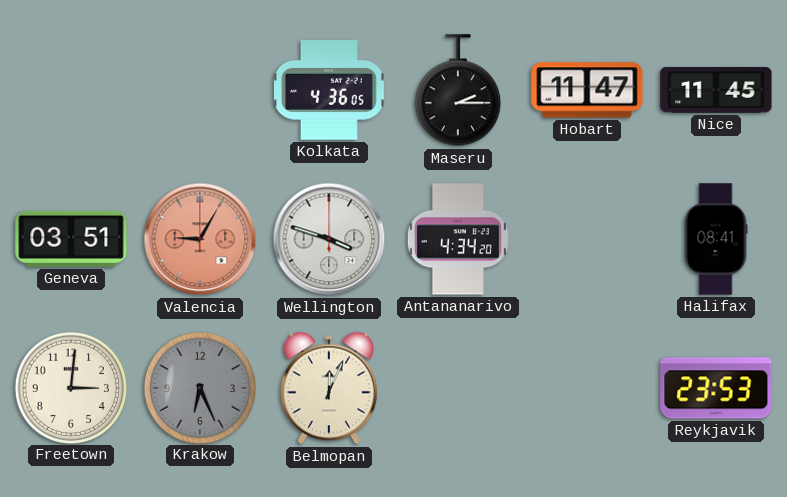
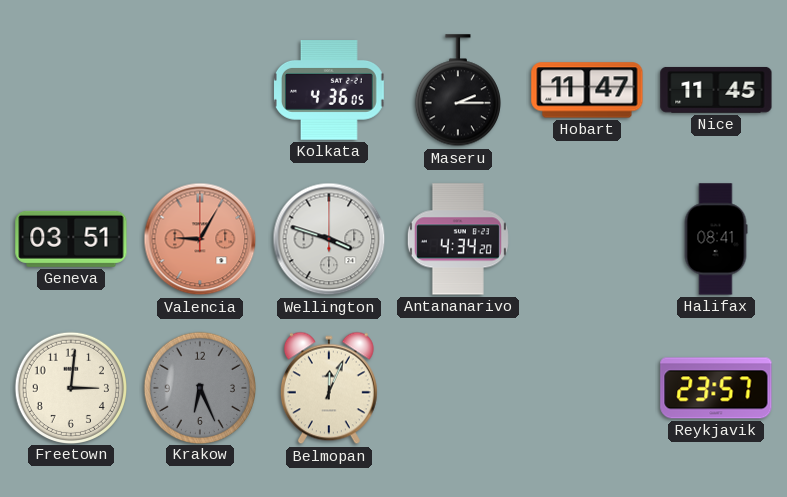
Reykjavik: 23:53 -> 23:57 (716, 388)
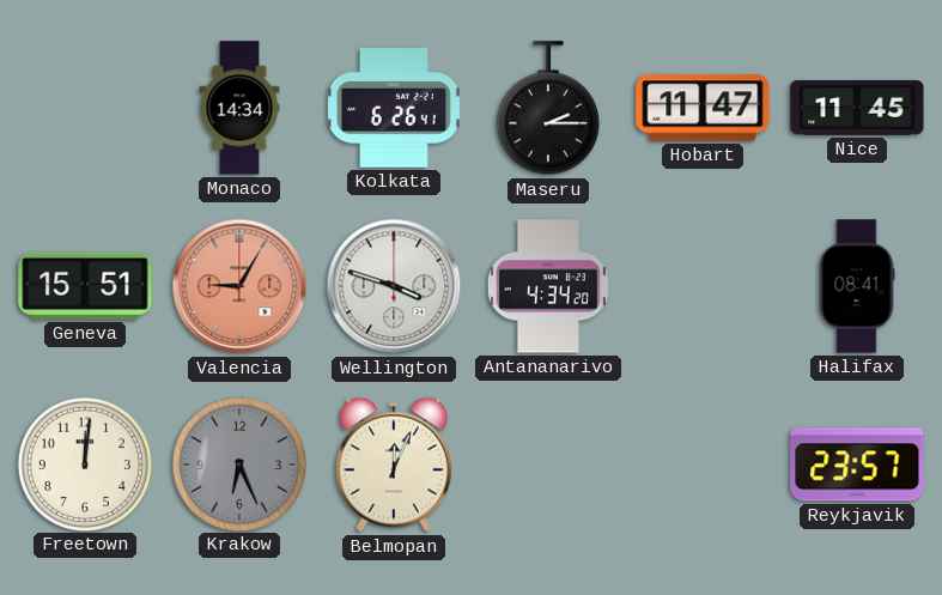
Monaco: none -> 14:34 (239, 108)
Kolkata: 4:36 -> 6:26 (394, 109)
Geneva: 03:51 -> 15:51 (85, 286)
Freetown: 3:01 -> 12:01 (84, 463)
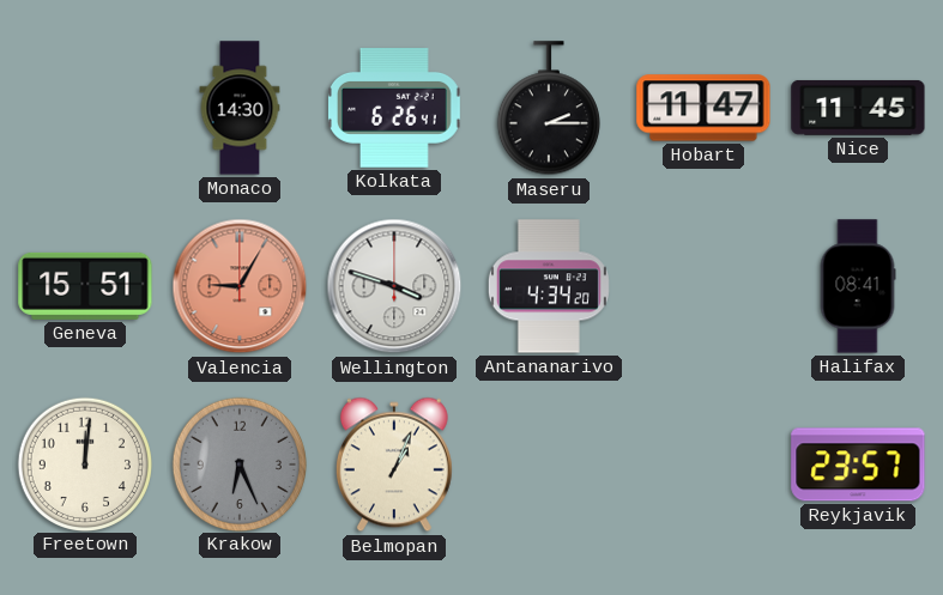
Monaco: 14:34 -> 14:30 (240, 108)
Belmopan: 12:04 -> 1:04 (394, 465)
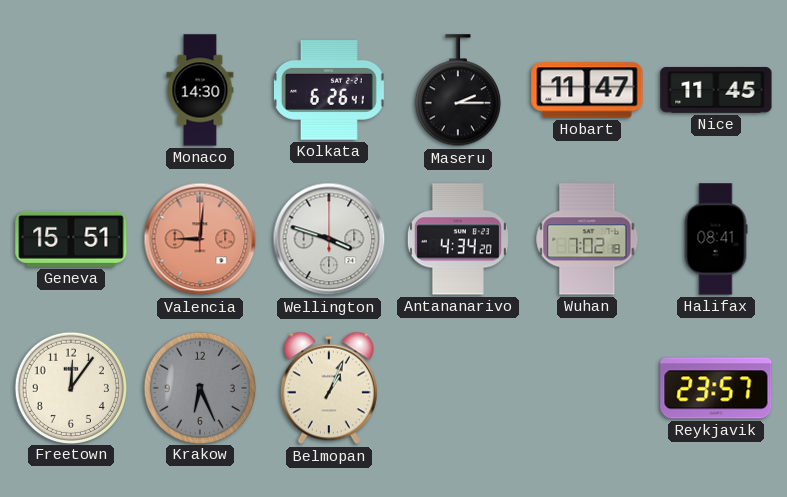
Valencia: 9:05 -> 9:01 (200, 239)
Wuhan: none -> 7:02 (587, 239)
Freetown: 12:01 -> 12:06 (70, 387)
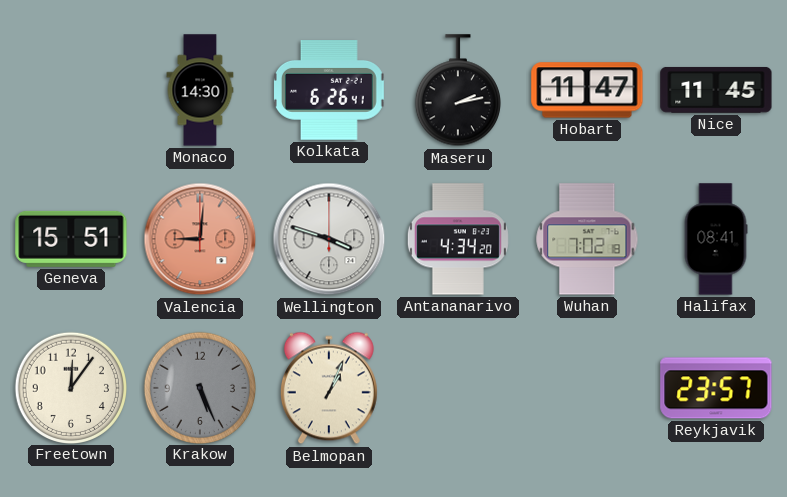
Maseru: 2:15 -> 2:13 (458, 91)
Krakow: 6:26 -> 5:26 (199, 387)
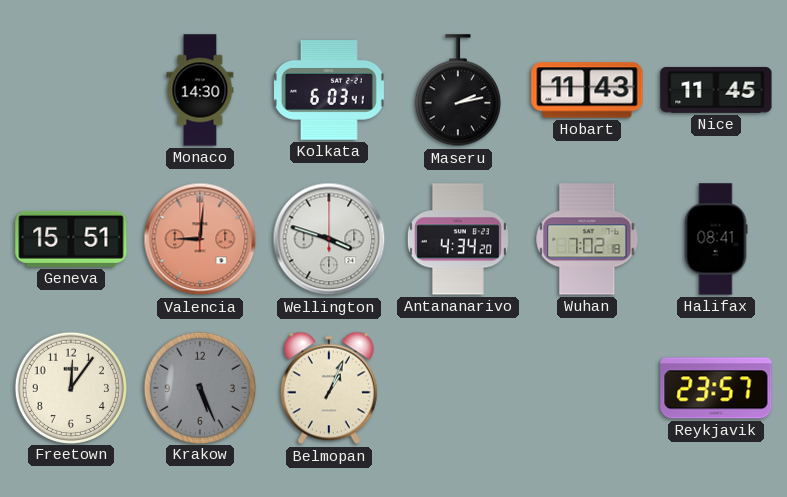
Kolkata: 6:26 -> 6:03 (329, 91)
Hobart: 11:47 -> 11:43 (587, 90)
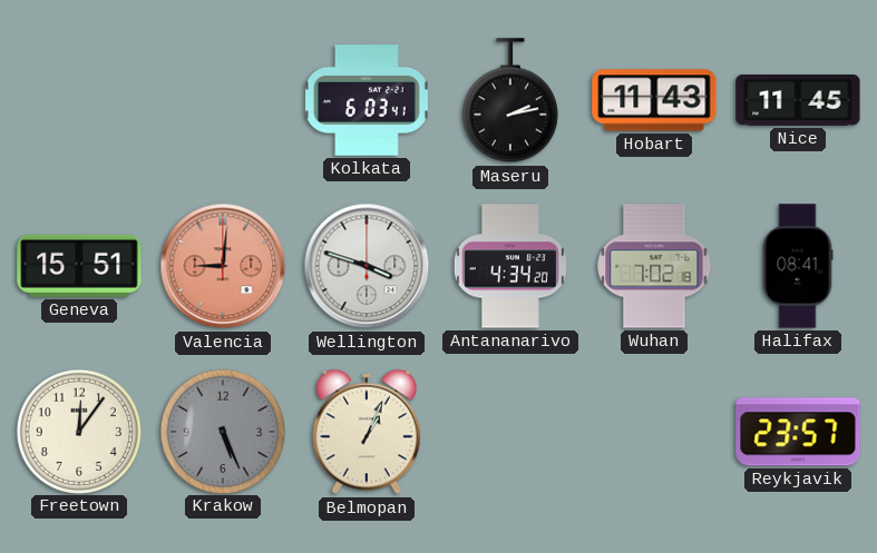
Monaco: 14:30 -> none (200, 90)
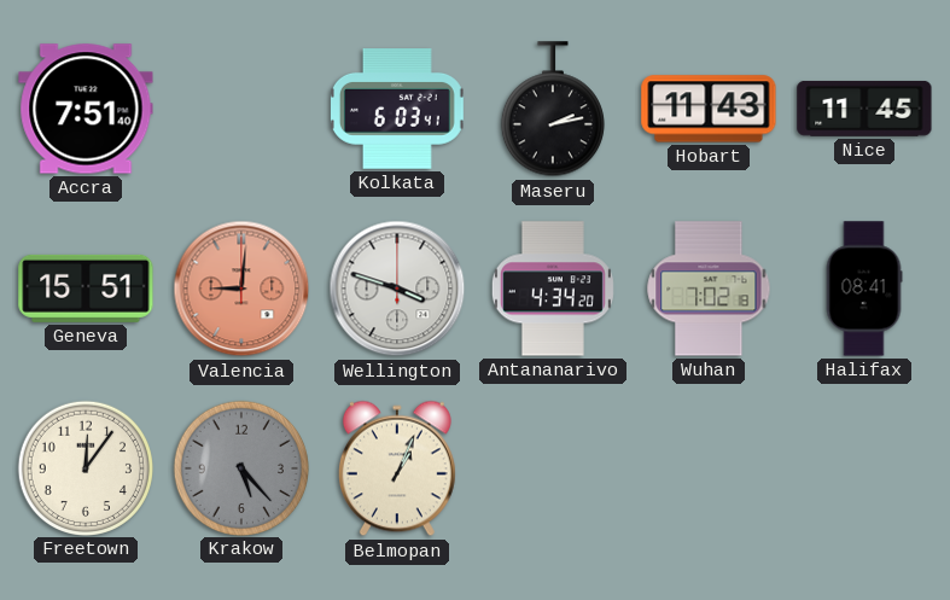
Accra: none -> 7:51 (86, 109)
Krakow: 5:26 -> 5:23 (240, 467)
Reykjavik: 23:57 -> none (798, 432)
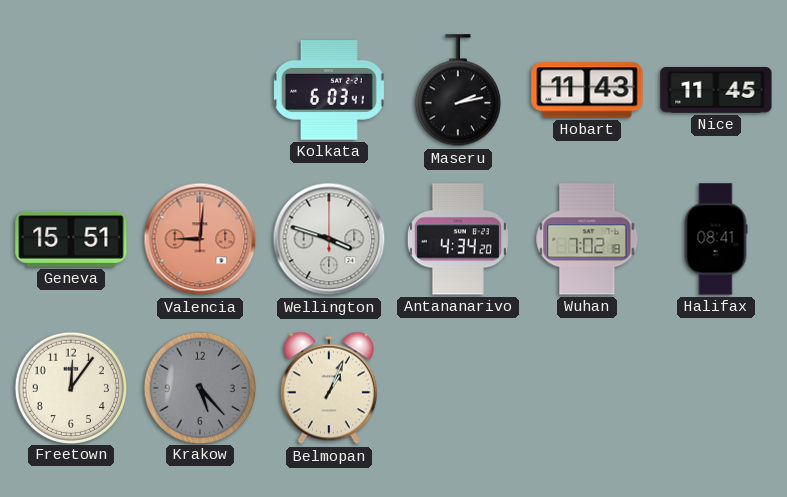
Accra: 7:51 -> none (86, 109)
